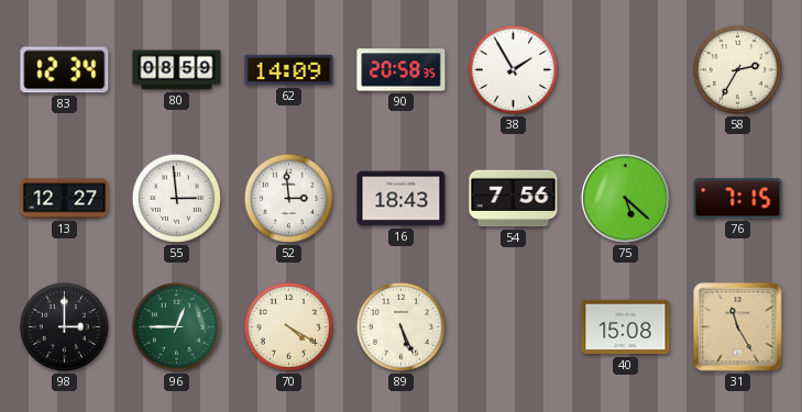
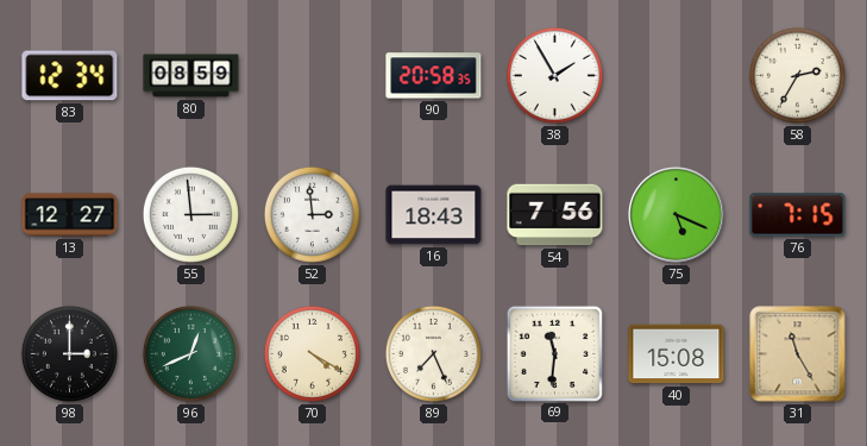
62: 14:09 -> none (289, 70)
75: 5:22 -> 5:19 (677, 215)
96: 12:45 -> 12:41 (190, 353)
89: 5:26 -> 7:26 (433, 353)
69: none -> 11:31 (554, 353)
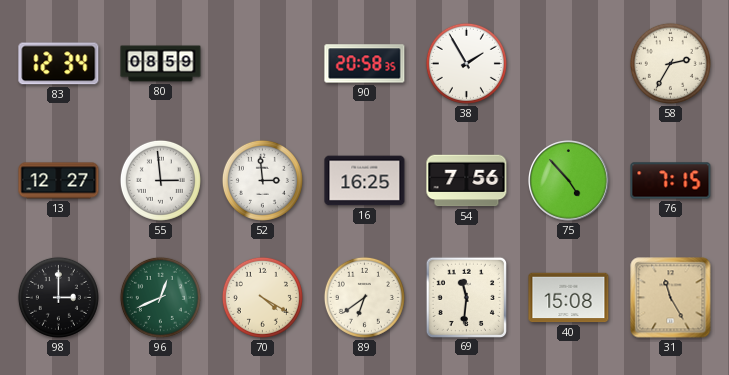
16: 18:43 -> 16:25 (365, 181)
75: 5:19 -> 4:53 (569, 181)
89: 7:26 -> 6:39 (364, 297)
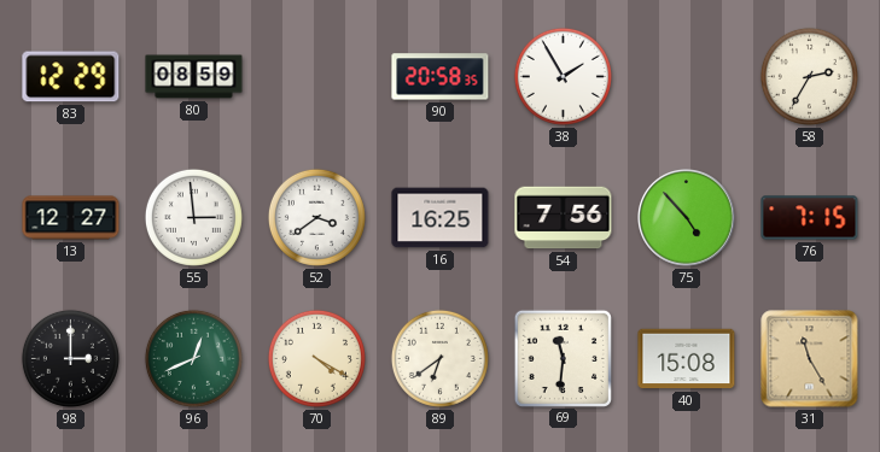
83: 12:34 -> 12:29 (71, 77)
52: 2:59 -> 3:39 (316, 217)
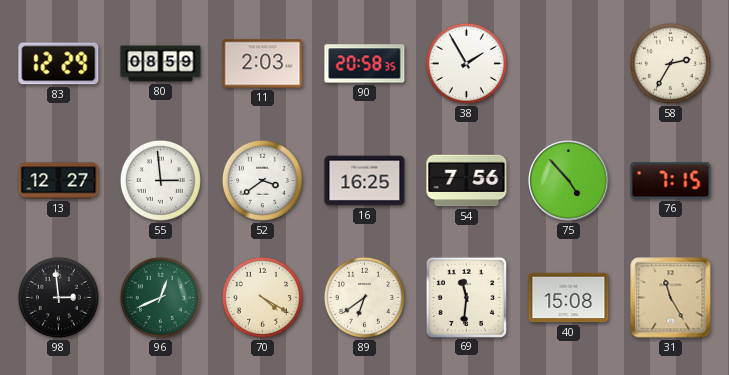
11: none -> 2:03 (263, 64)
98: 3:00 -> 2:59 (58, 297)
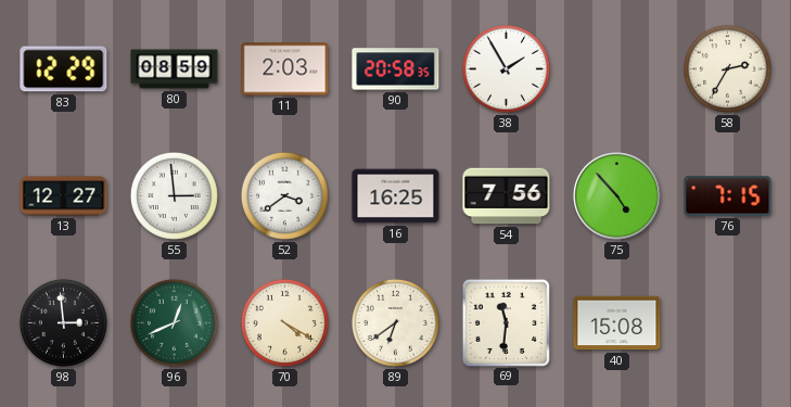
31: 11:25 -> none (671, 298)
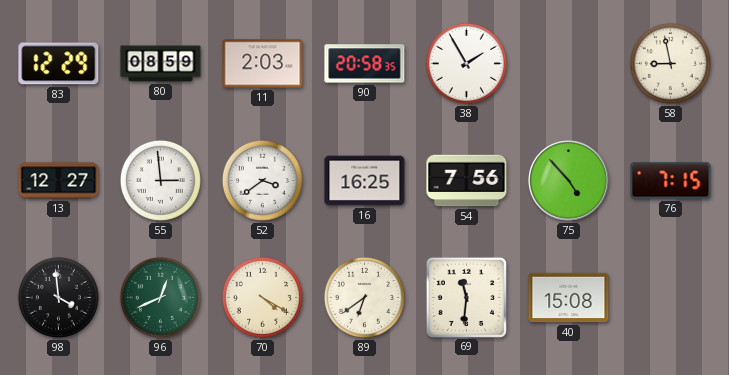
58: 2:35 -> 8:58 (670, 63)
98: 2:59 -> 3:59 (58, 297)
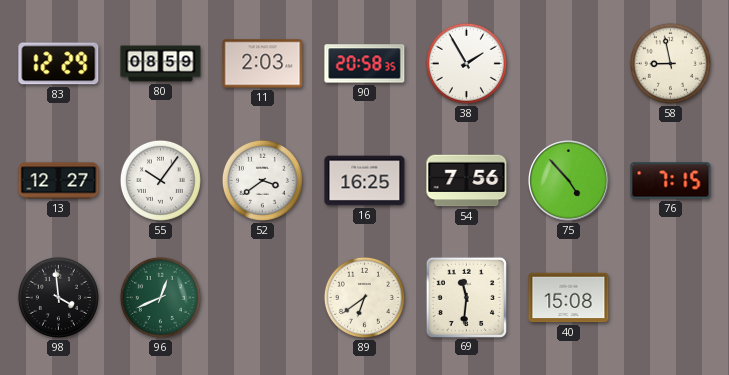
55: 2:59 -> 10:06 (160, 180)
70: 4:20 -> none (262, 297)
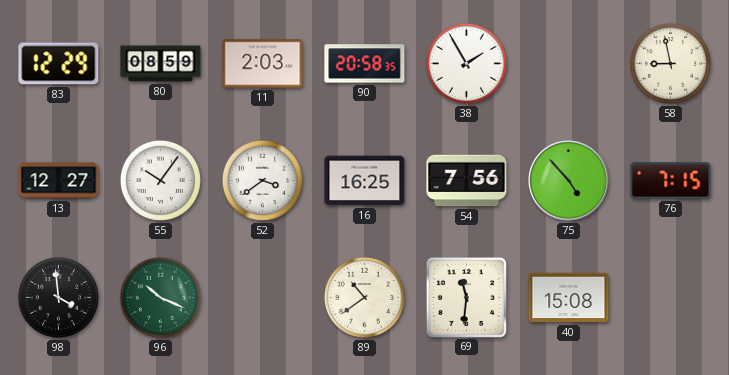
96: 12:41 -> 10:19 (160, 297)
89: 6:39 -> 10:39 (364, 297)
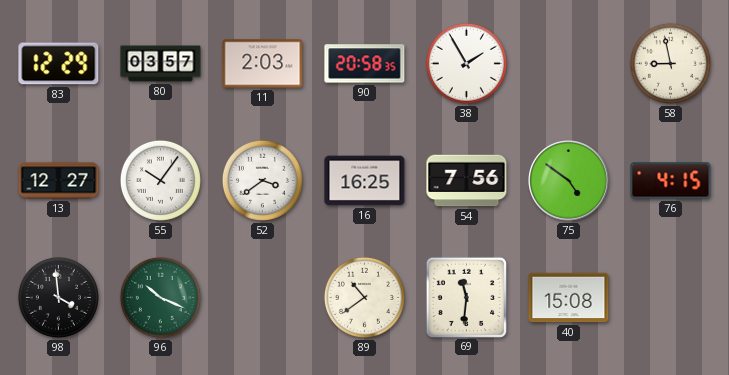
80: 08:59 -> 03:57 (161, 64)
75: 4:53 -> 4:51 (569, 181)
76: 7:15 -> 4:15 (671, 181)
